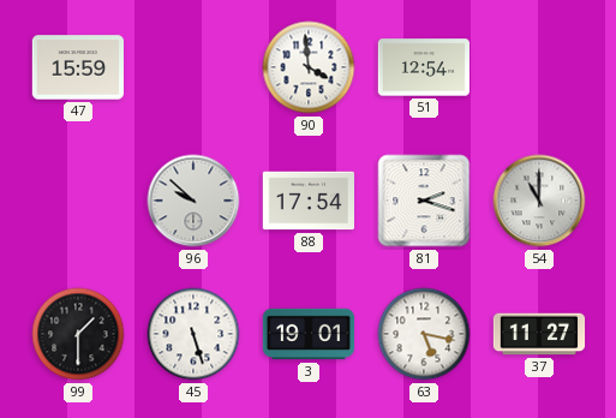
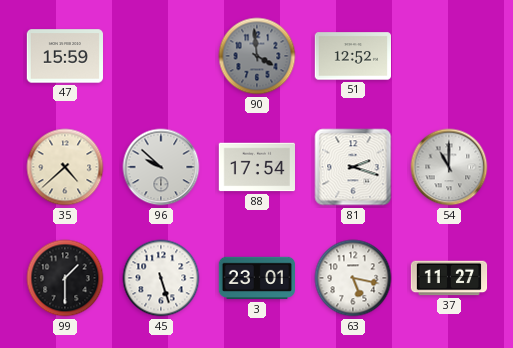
90 dial: white -> grey (257, 56)
51: 12:54 -> 12:52 (352, 56)
35: none -> 4:38 (65, 167)
3: 19:01 -> 23:01 (256, 278)
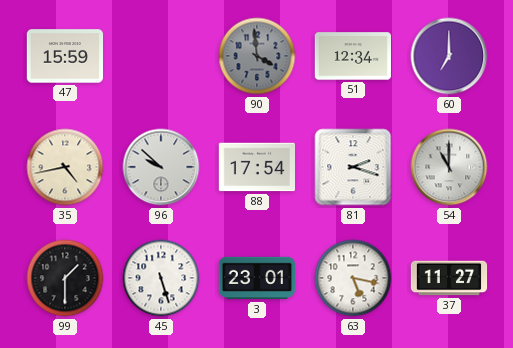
51: 12:52 -> 12:34 (352, 56)
60: none -> 7:00 (449, 56)
35: 4:38 -> 4:43 (65, 167)
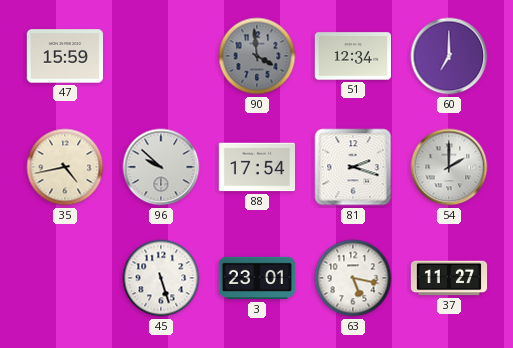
54: 11:00 -> 2:00 (449, 167)
99: 1:30 -> none (65, 278)
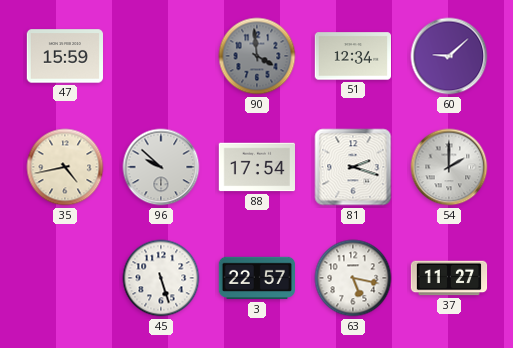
60: 7:00 -> 9:08 (449, 56)
3: 23:01 -> 22:57 (256, 278)
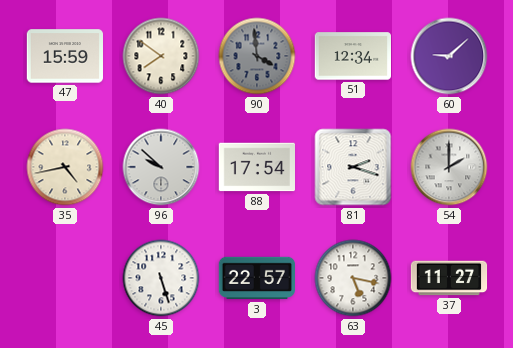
40: none -> 7:51 (161, 56)
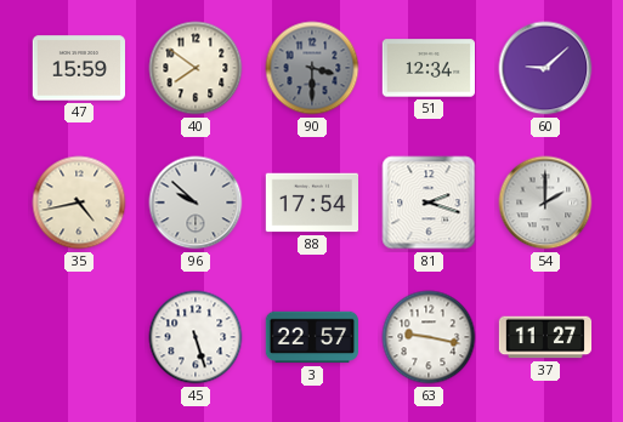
90: 3:59 -> 3:30 (312, 68)
63: 5:17 -> 9:17 (429, 337)
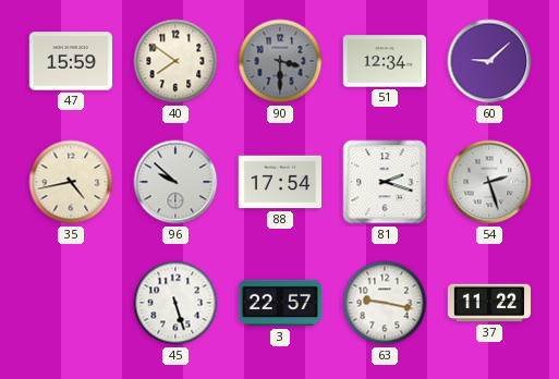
54: 2:00 -> 2:27 (489, 182)
37: 11:27 -> 11:22 (489, 303)
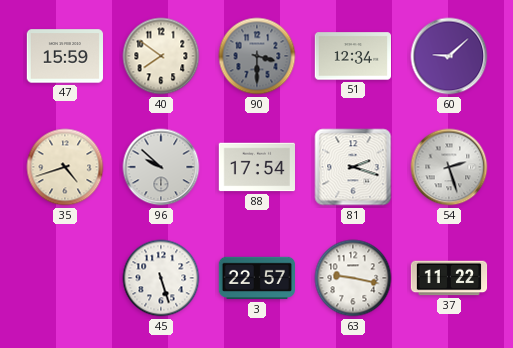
35: 4:43 -> 4:42 (65, 167)
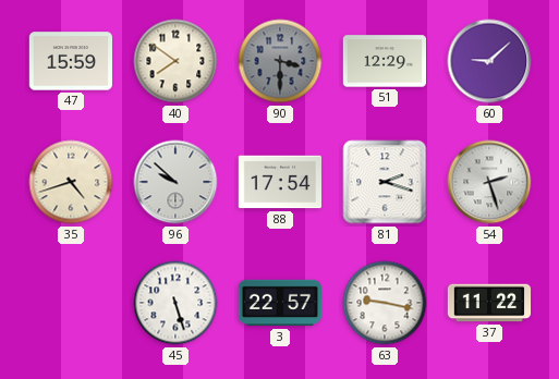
51: 12:34 -> 12:29 (384, 61)
